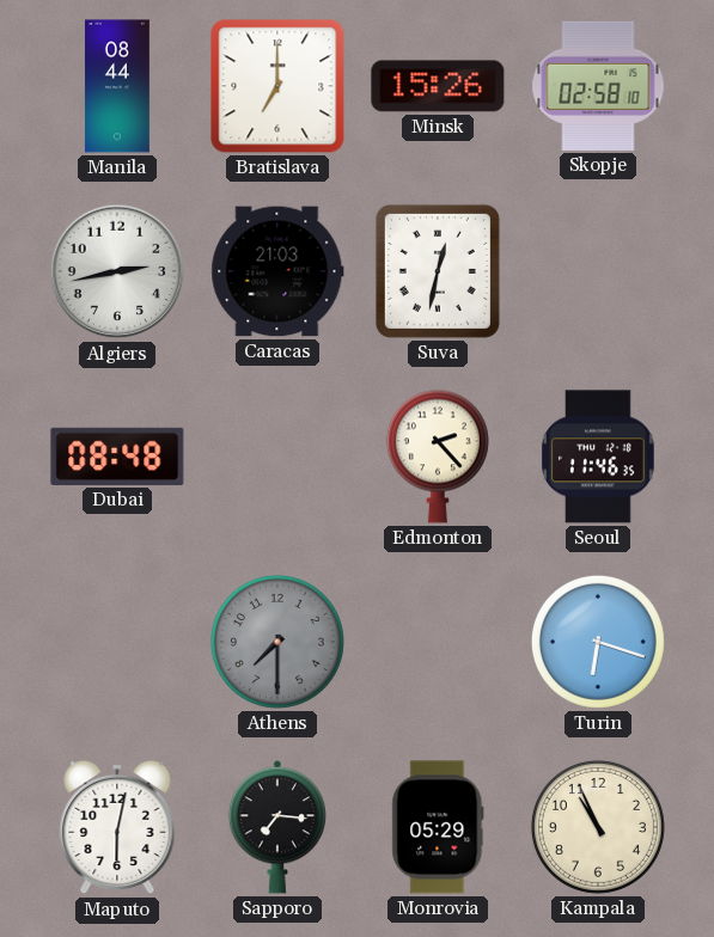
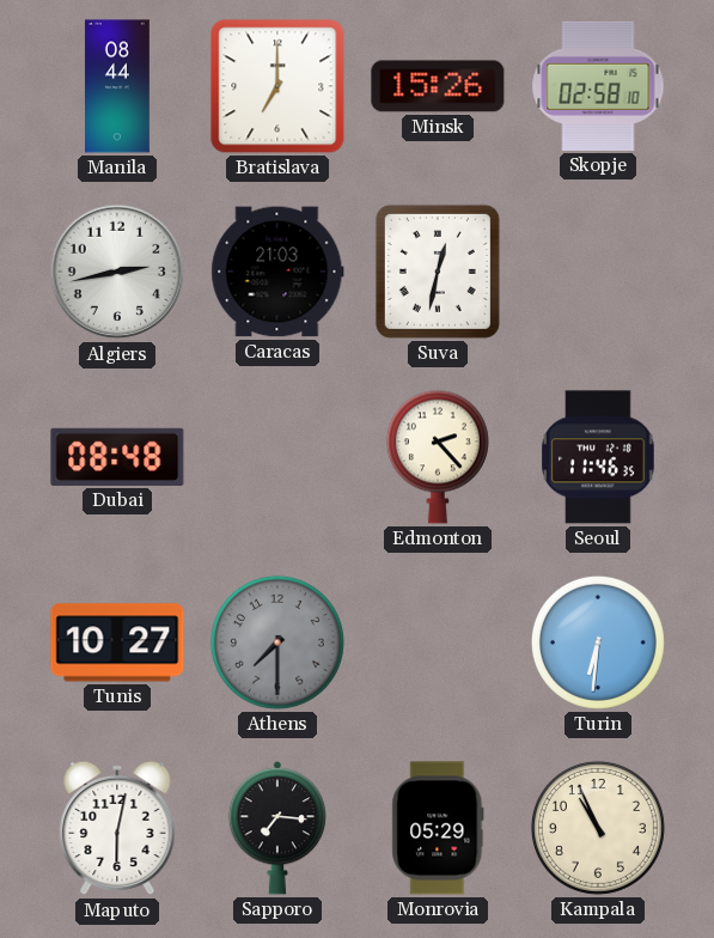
Tunis: none -> 10:27 (117, 642)
Turin: 6:18 -> 6:31 (598, 642)
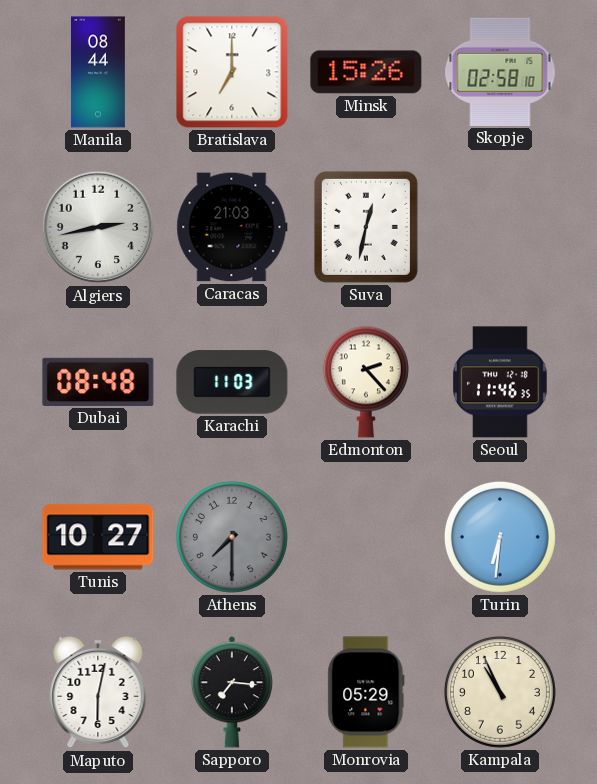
Karachi: none -> 11:03 (232, 382)
